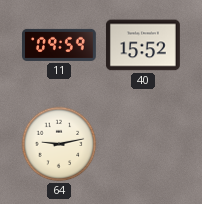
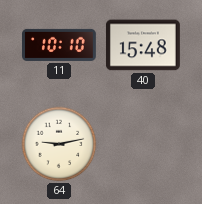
11: 09:59 -> 10:10 (60, 45)
40: 15:52 -> 15:48 (143, 45)
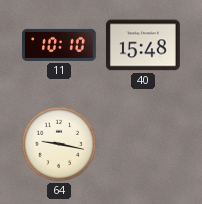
64: 9:13 -> 9:17 (59, 144)
